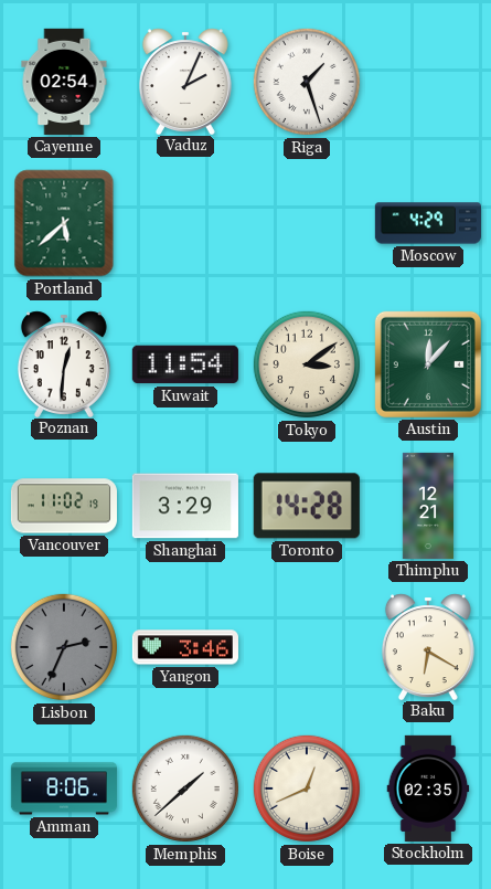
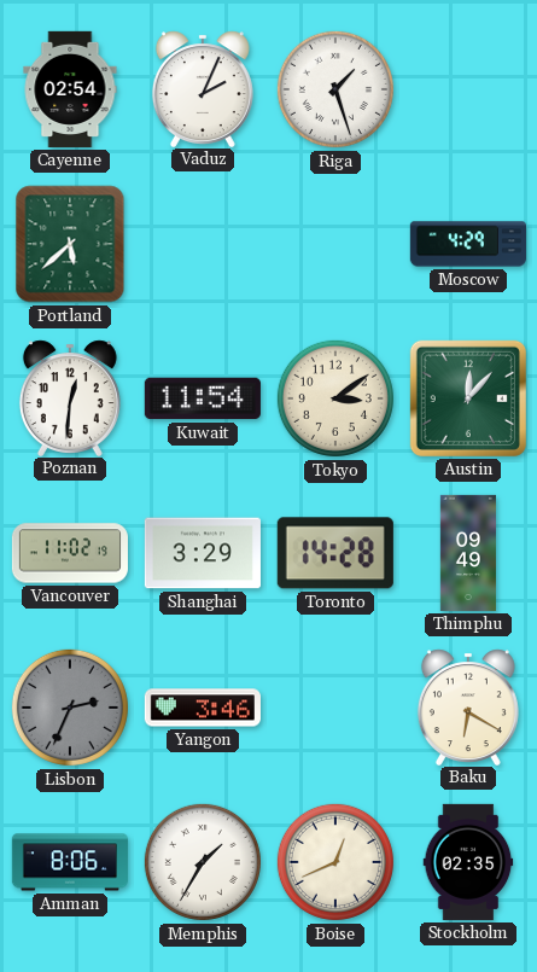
Thimphu: 12:21 -> 09:49 (468, 553)
Memphis: 1:38 -> 1:35 (203, 862)
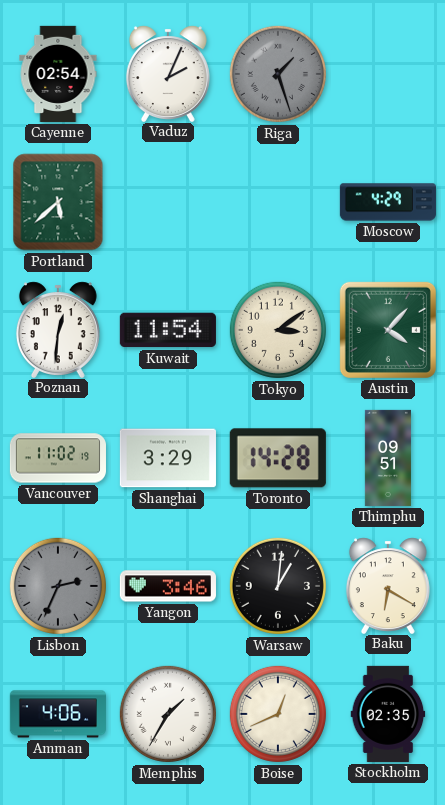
Riga dial: white -> grey (278, 74)
Austin: 12:07 -> 4:07 (388, 330)
Thimphu: 09:49 -> 09:51 (388, 458)
Warsaw: none -> 1:01 (278, 586)
Amman: 8:06 -> 4:06 (58, 714)
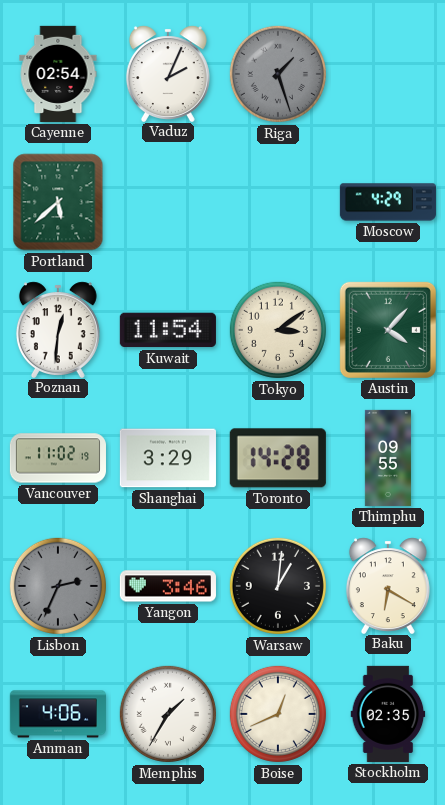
Thimphu: 09:51 -> 09:55 (388, 458)
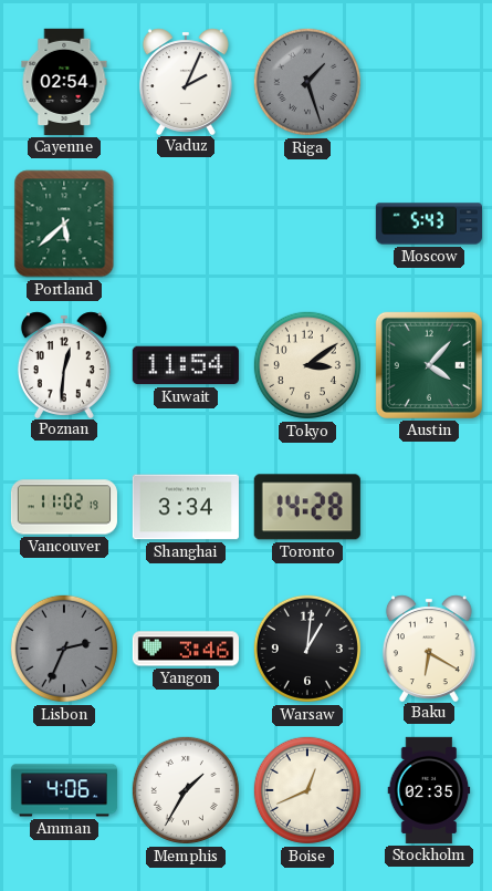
Moscow: 4:29 -> 5:43 (429, 224)
Shanghai: 3:29 -> 3:34 (186, 507)
Thimphu: 09:55 -> none (388, 458)
